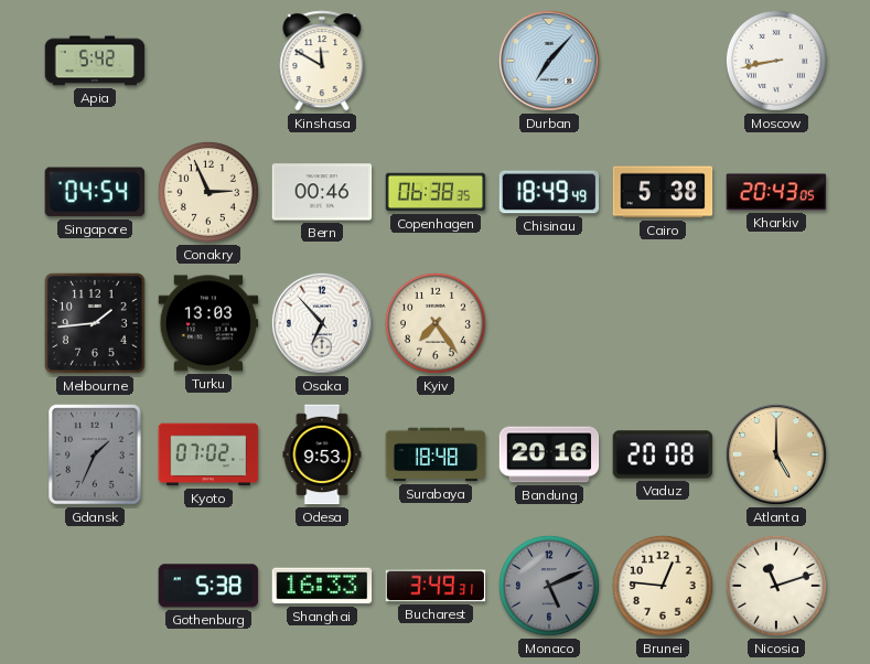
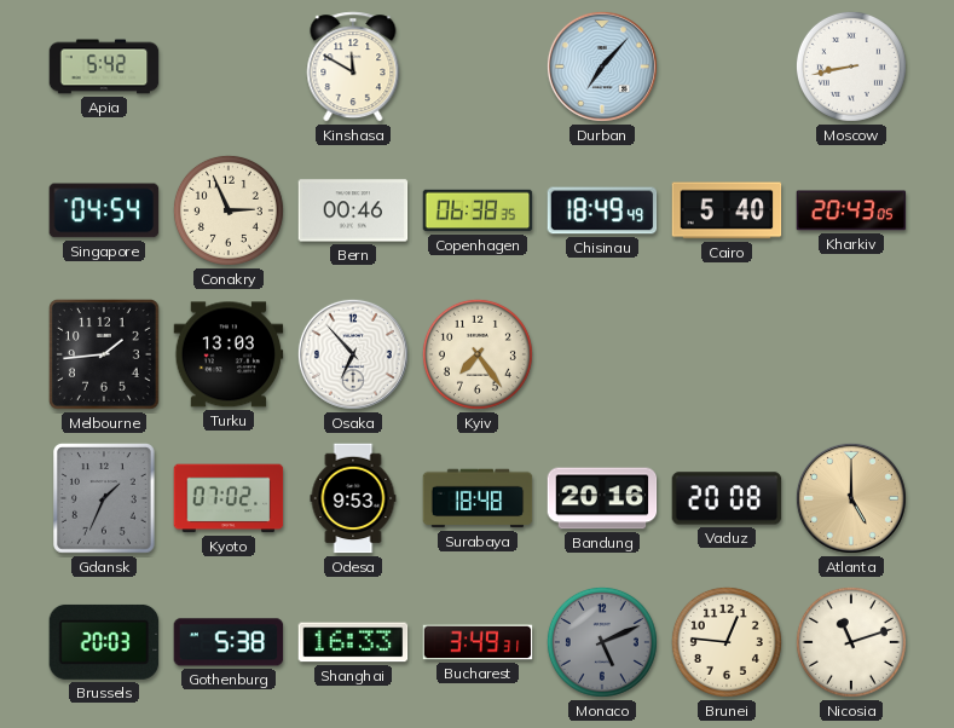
Cairo: 5:38 -> 5:40 (727, 210)
Brussels: none -> 20:03 (104, 642)
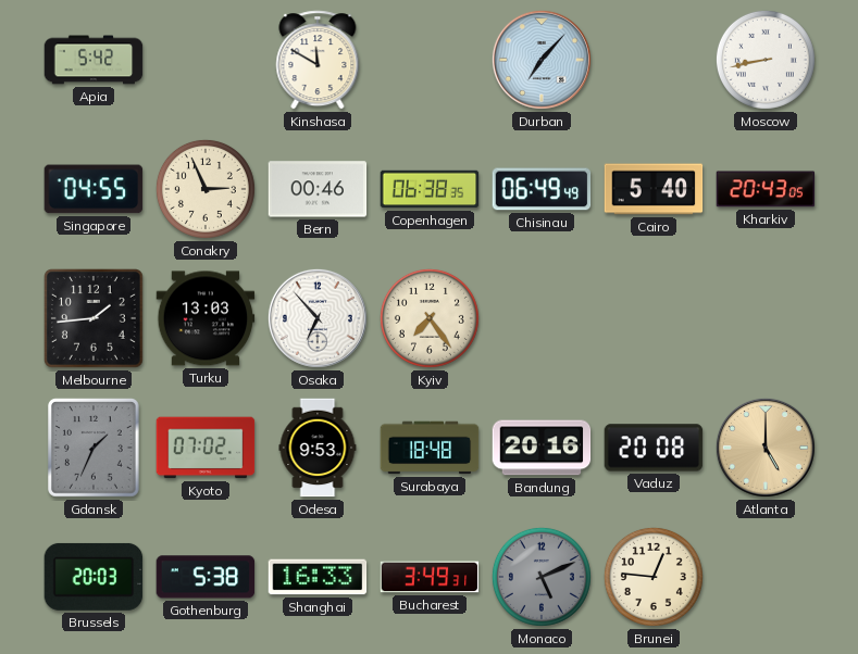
Singapore: 04:54 -> 04:55 (94, 189)
Chisinau: 18:49 -> 06:49 (542, 189)
Nicosia: 11:12 -> none (851, 642)
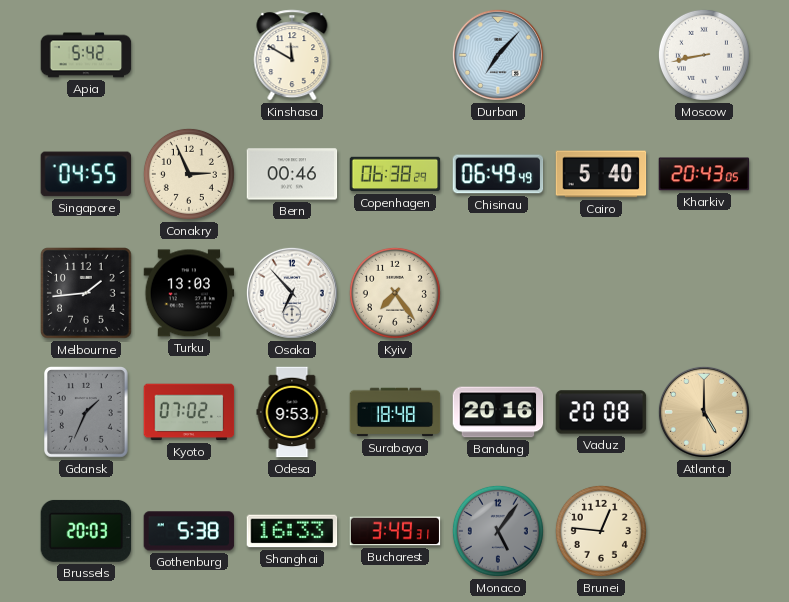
Copenhagen: 06:38:35 -> 06:38:29 (395, 174)
Monaco: 5:11 -> 5:06 (498, 531)
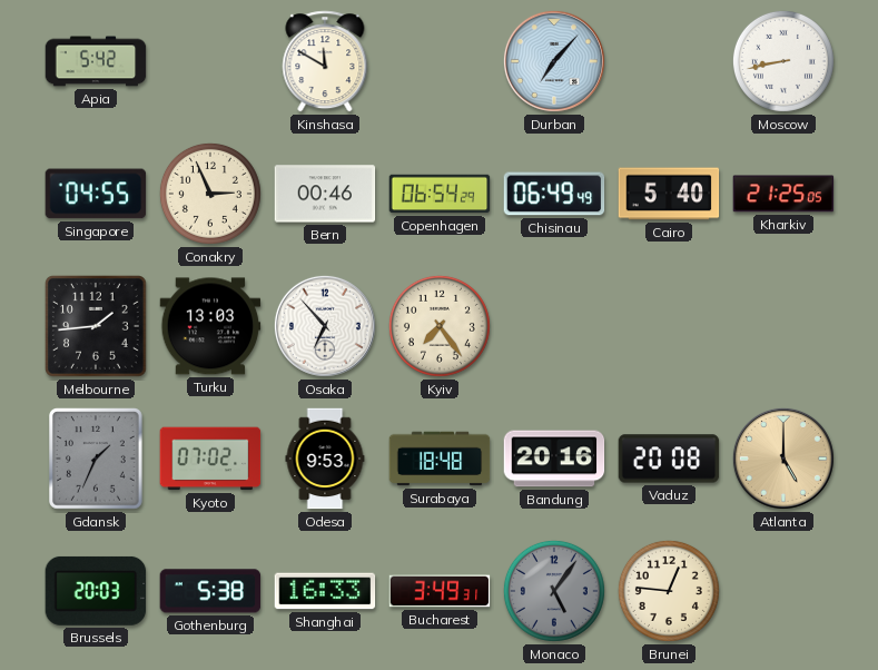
Copenhagen: 06:38 -> 06:54 (440, 194)
Kharkiv: 20:43 -> 21:25 (783, 194)
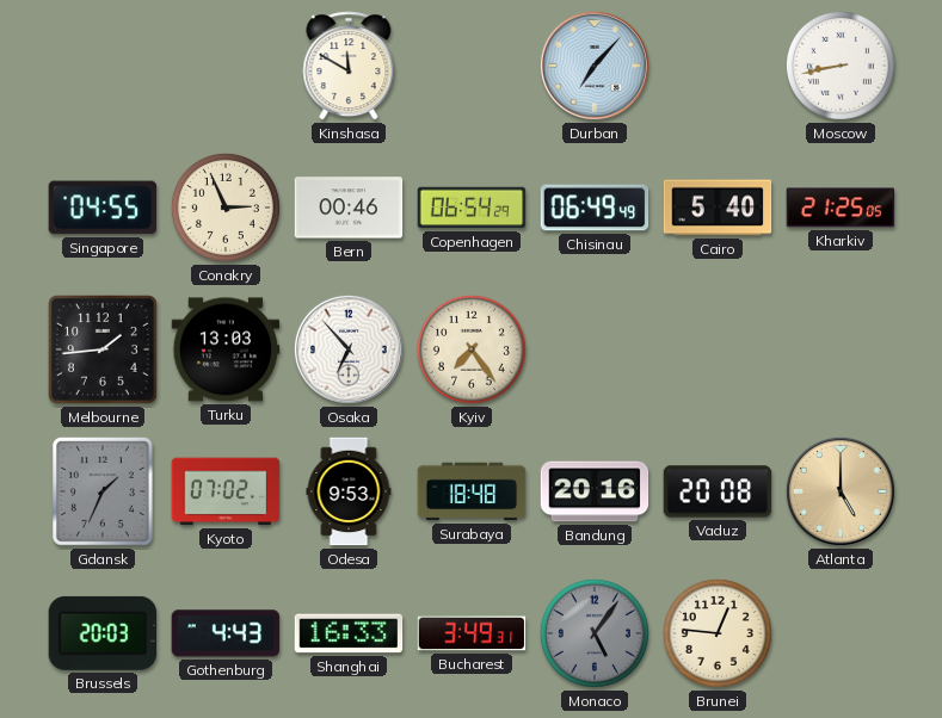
Apia: 5:42 -> none (96, 61)
Gothenburg: 5:38 -> 4:43 (226, 633)
